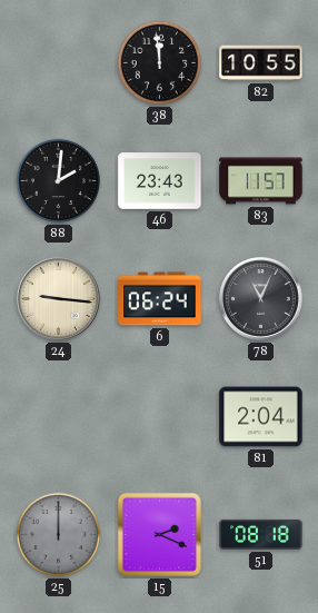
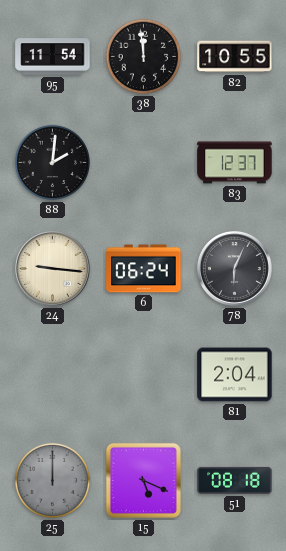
95: none -> 11:54 (53, 57)
46: 23:43 -> none (160, 181)
83: 11:57 -> 12:37 (235, 163)
78: 11:04 -> 6:04 (234, 268)
15: 2:19 -> 5:19 (143, 480)
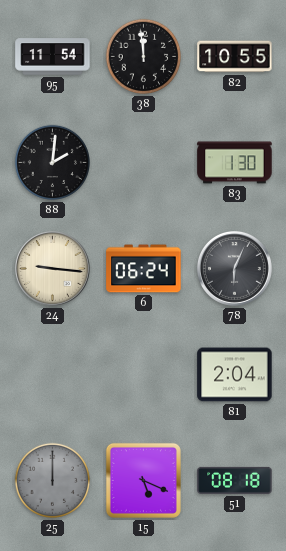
83: 12:37 -> 1:30 (235, 163)
